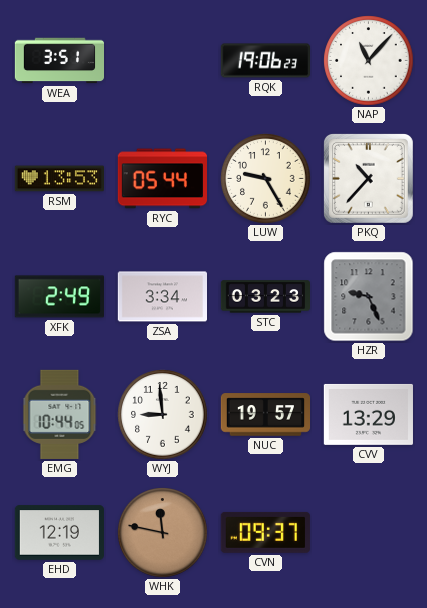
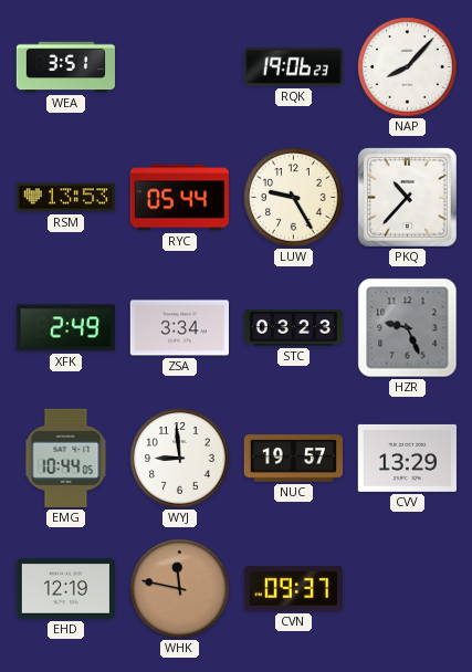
NAP: 11:07 -> 8:07 (408, 67)
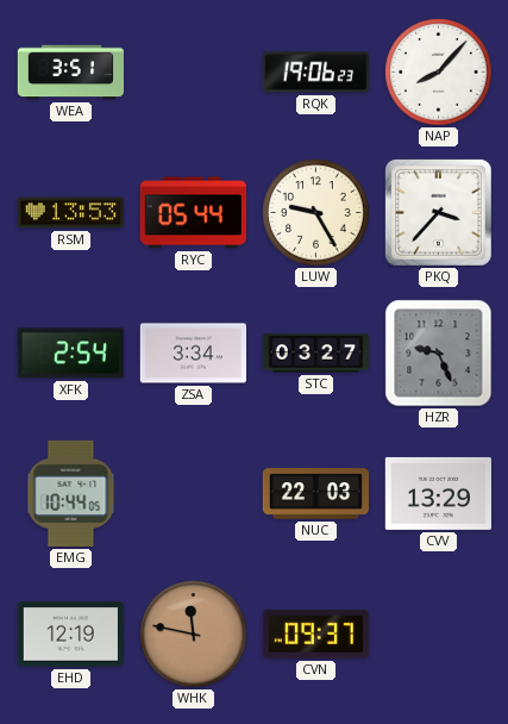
PKQ: 10:37 -> 3:37 (438, 212)
XFK: 2:49 -> 2:54 (70, 354)
STC: 03:23 -> 03:27 (315, 354)
WYJ: 8:59 -> none (180, 459)
NUC: 19:57 -> 22:03 (315, 494)
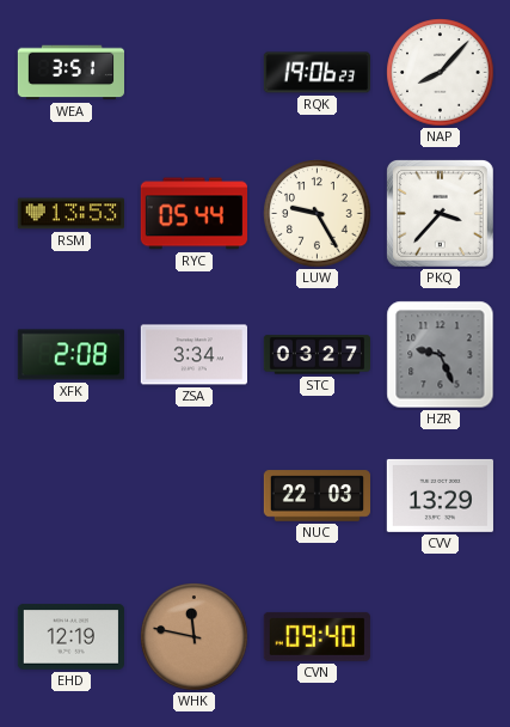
XFK: 2:54 -> 2:08 (70, 355)
EMG: 10:44 -> none (71, 493)
CVN: 09:37 -> 09:40 (317, 636)
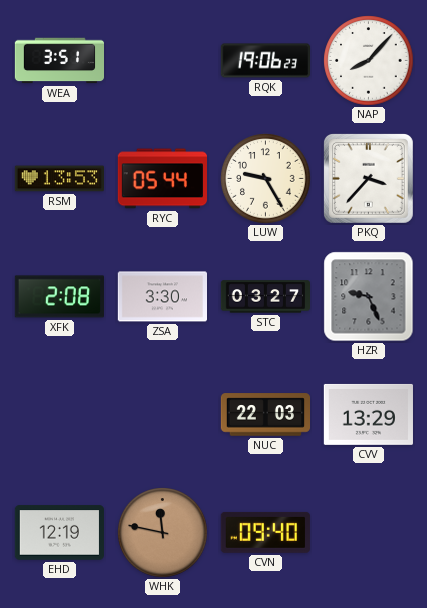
ZSA: 3:34 -> 3:30 (162, 297)
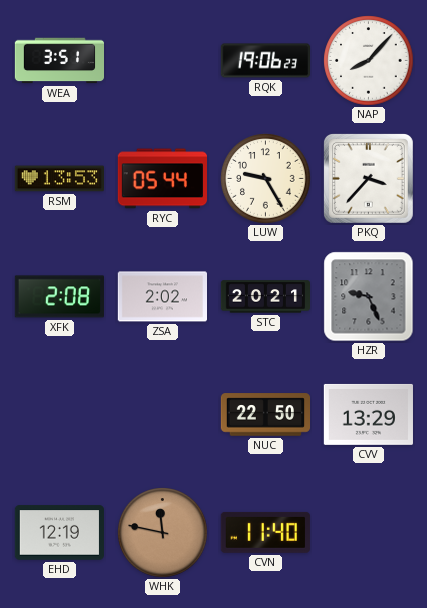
ZSA: 3:30 -> 2:02 (162, 297)
STC: 03:27 -> 20:21 (265, 297)
NUC: 22:03 -> 22:50 (265, 415)
CVN: 09:40 -> 11:40 (265, 532)
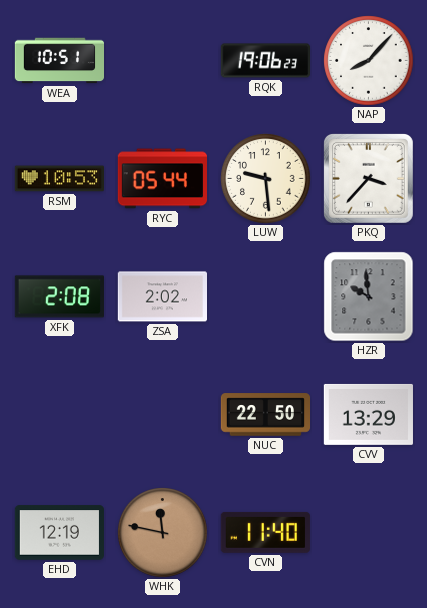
WEA: 3:51 -> 10:51 (60, 61)
RSM: 13:53 -> 10:53 (59, 179)
LUW: 9:25 -> 9:29 (266, 179)
STC: 20:21 -> none (265, 297)
HZR: 9:26 -> 9:59 (369, 297)
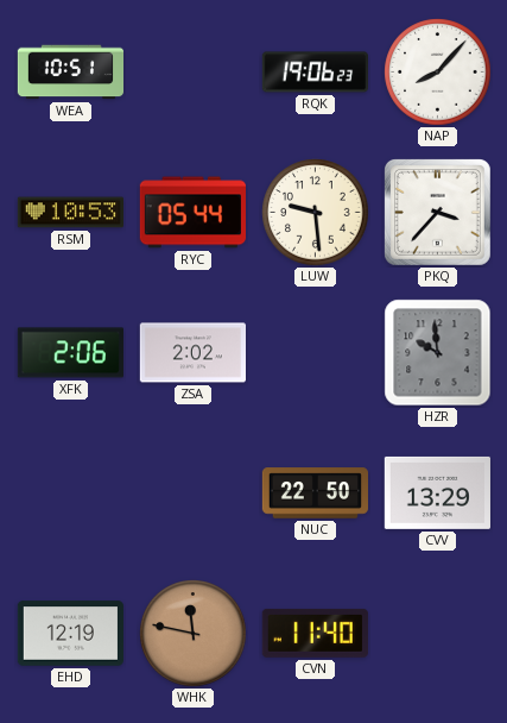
XFK: 2:08 -> 2:06 (70, 353)
